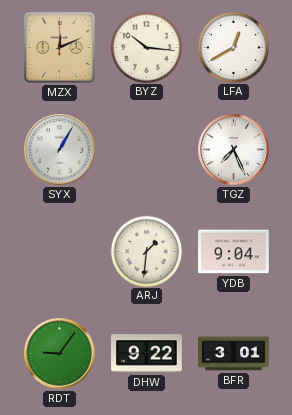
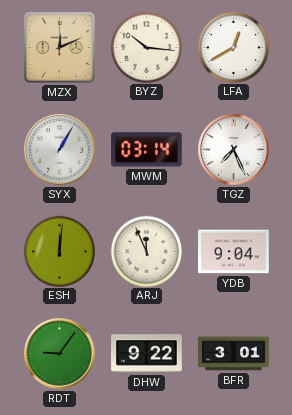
MWM: none -> 03:14 (147, 150)
ESH: none -> 12:01 (59, 251)
ARJ: 1:31 -> 11:56 (146, 251)
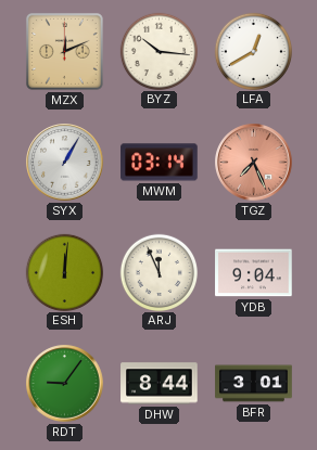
TGZ dial: white -> salmon (254, 163)
DHW: 9:22 -> 8:44 (160, 384)
